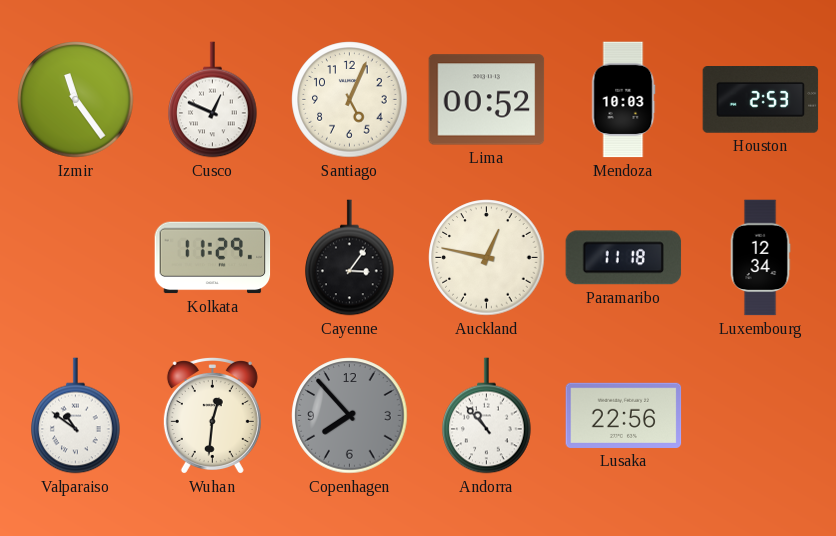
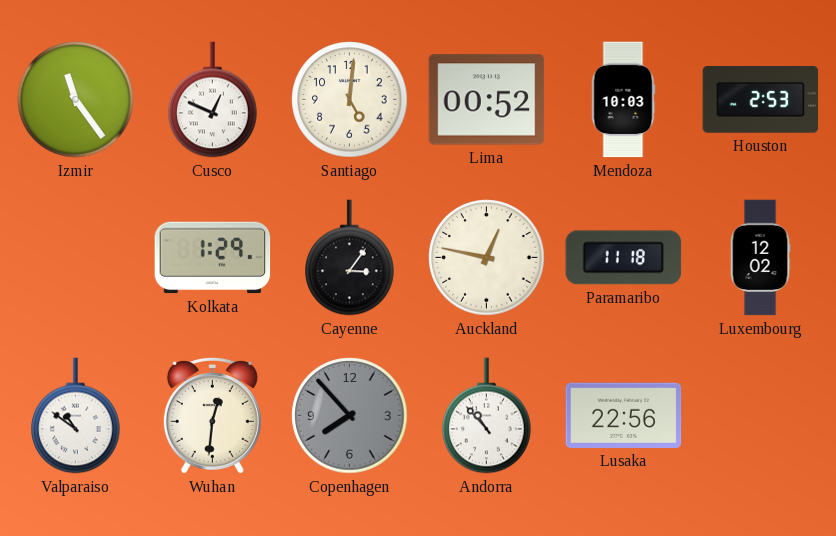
Santiago: 5:04 -> 5:01 (350, 100)
Kolkata: 11:29 -> 1:29 (213, 258)
Luxembourg: 12:34 -> 12:02 (760, 258)
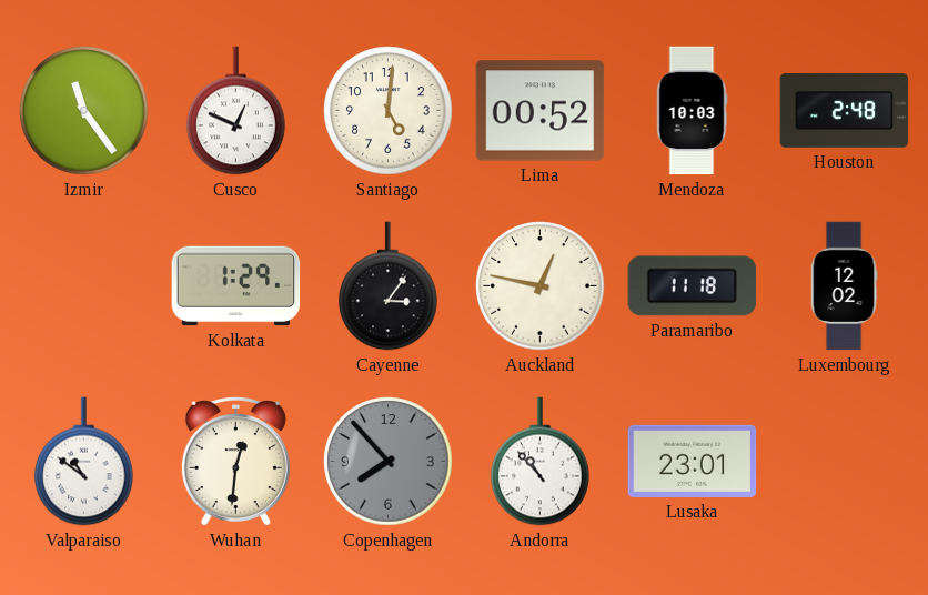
Houston: 2:53 -> 2:48 (845, 111)
Lusaka: 22:56 -> 23:01 (693, 461)
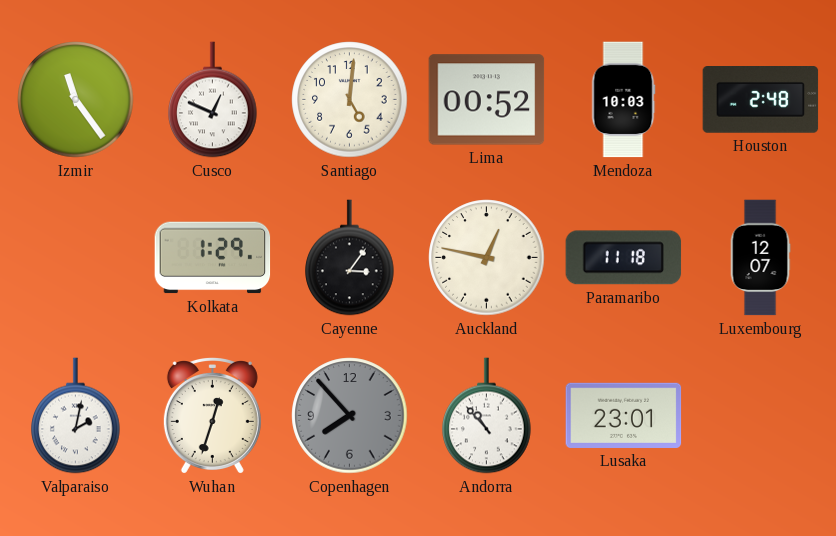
Luxembourg: 12:02 -> 12:07 (760, 258)
Valparaiso: 10:51 -> 2:02 (76, 416)
Wuhan: 12:31 -> 12:33 (212, 416)
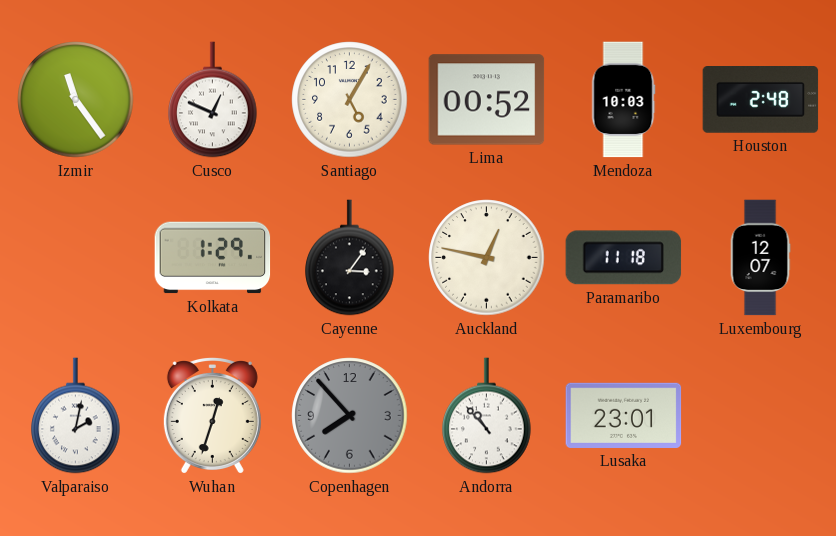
Santiago: 5:01 -> 5:05 (350, 100)
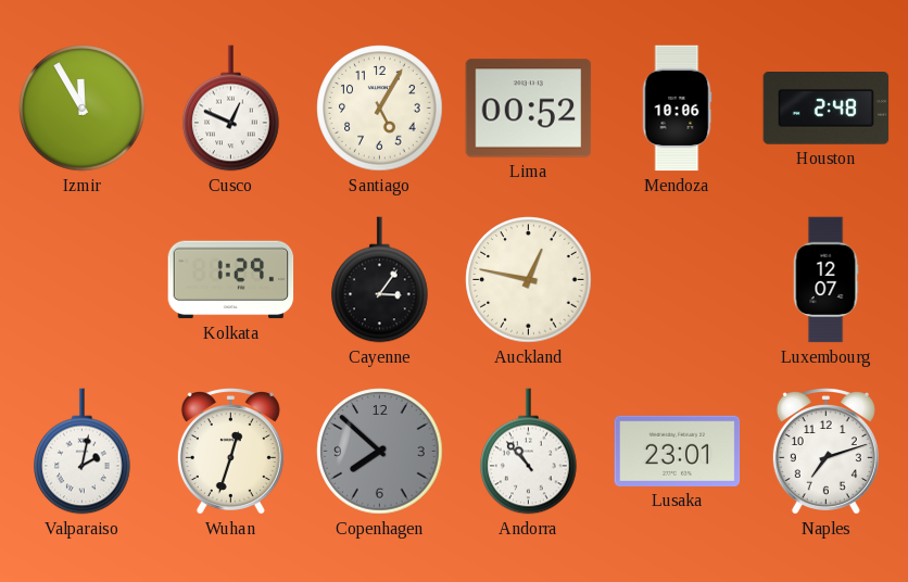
Izmir: 11:24 -> 11:55 (83, 109)
Mendoza: 10:03 -> 10:06 (677, 109)
Paramaribo: 11:18 -> none (624, 258)
Copenhagen: 7:53 -> 7:52 (380, 452)
Naples: none -> 7:12 (825, 452)
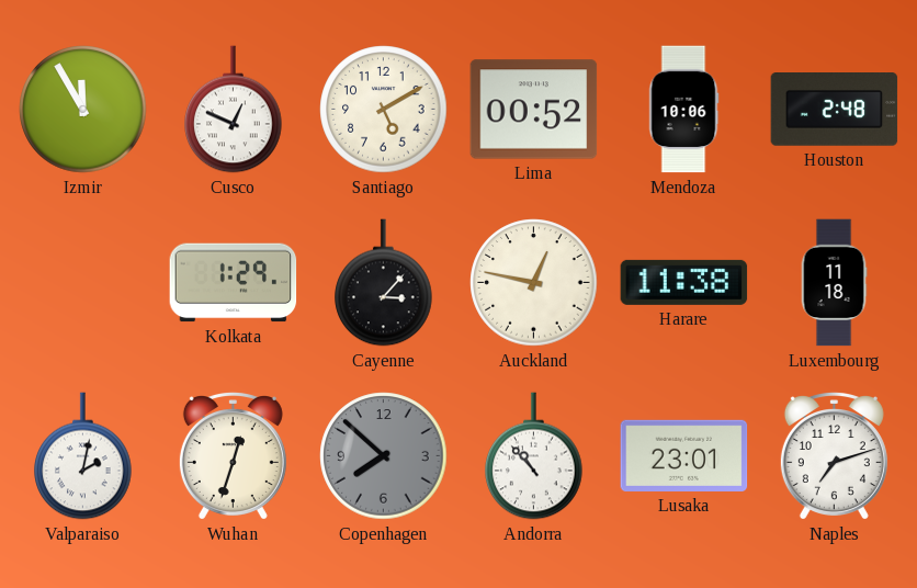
Santiago: 5:05 -> 5:10 (384, 110)
Cayenne: 3:06 -> 3:07 (384, 283)
Harare: none -> 11:38 (684, 282)
Luxembourg: 12:07 -> 11:18 (834, 283)
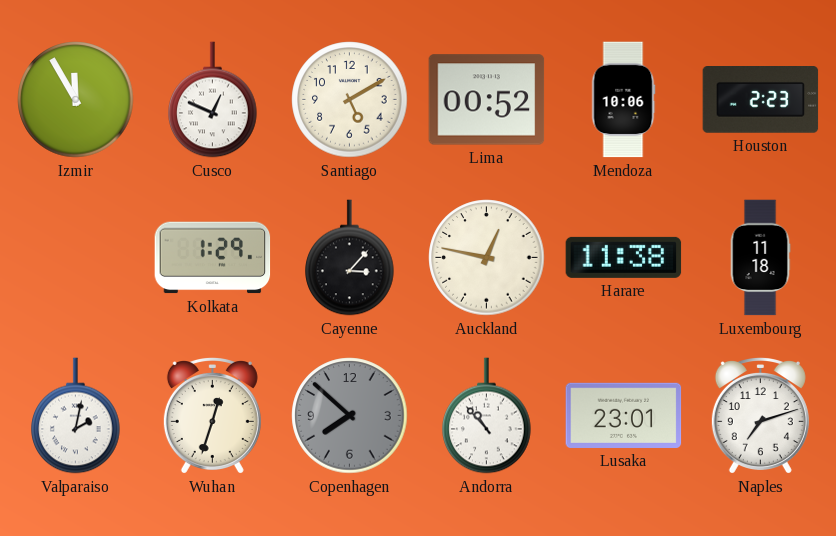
Houston: 2:48 -> 2:23 (761, 100)
